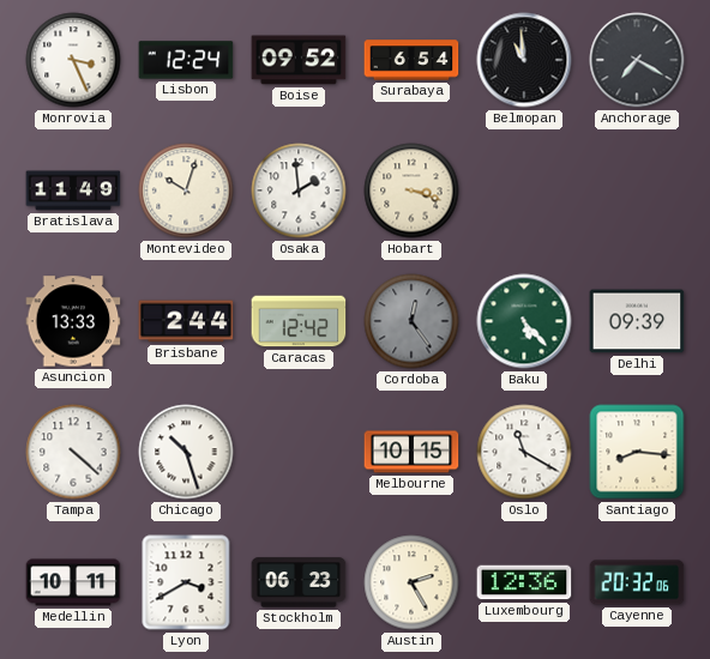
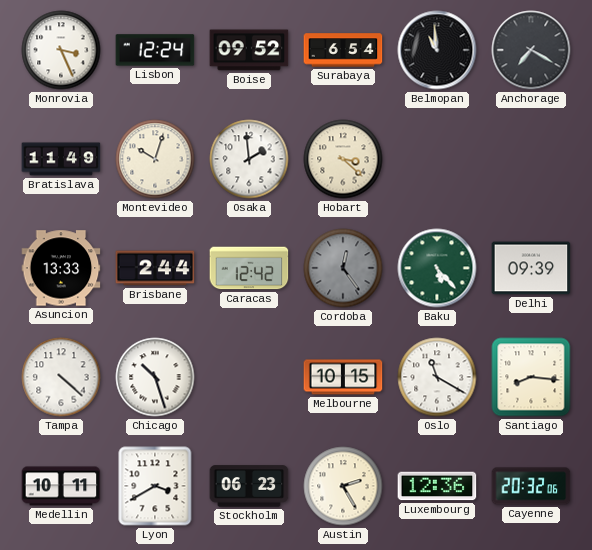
Hobart: 3:18 -> 3:22 (343, 159)
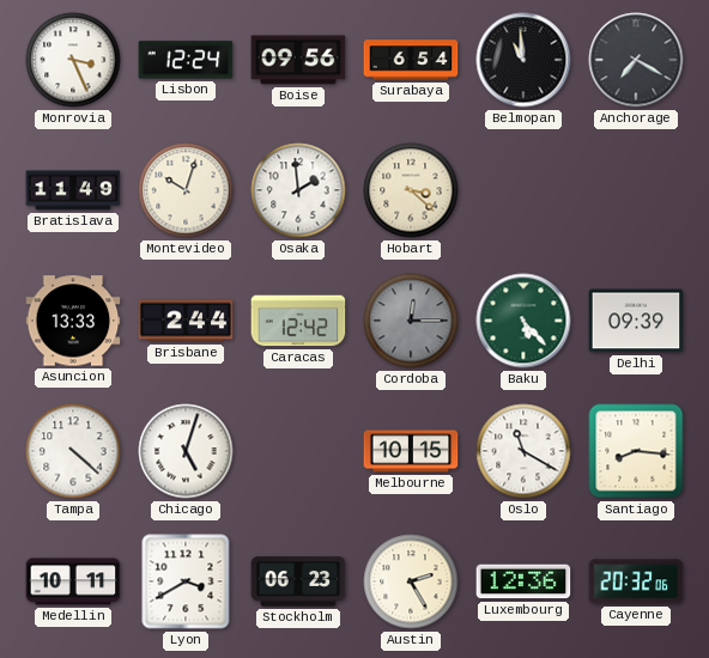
Boise: 09:52 -> 09:56 (298, 60)
Cordoba: 12:24 -> 12:15 (411, 321)
Chicago: 10:27 -> 5:03 (186, 451)
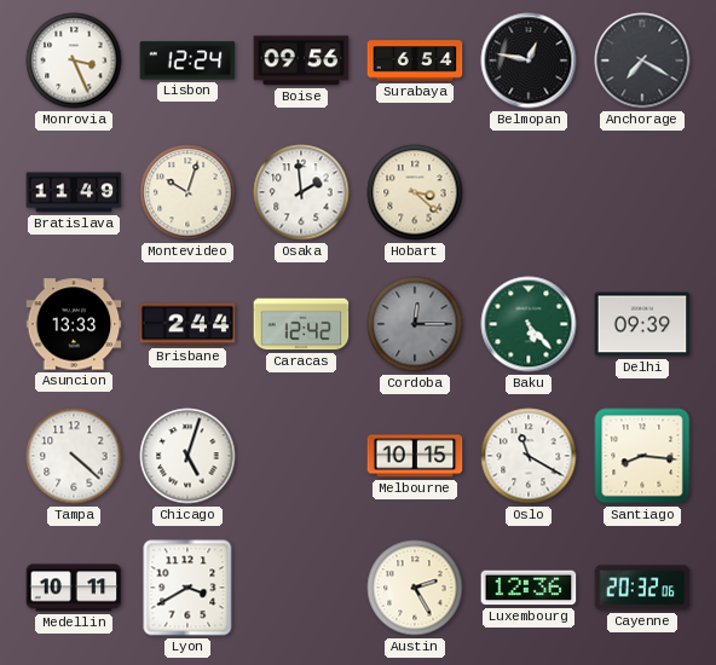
Belmopan: 10:59 -> 12:47 (529, 60)
Stockholm: 06:23 -> none (298, 581)
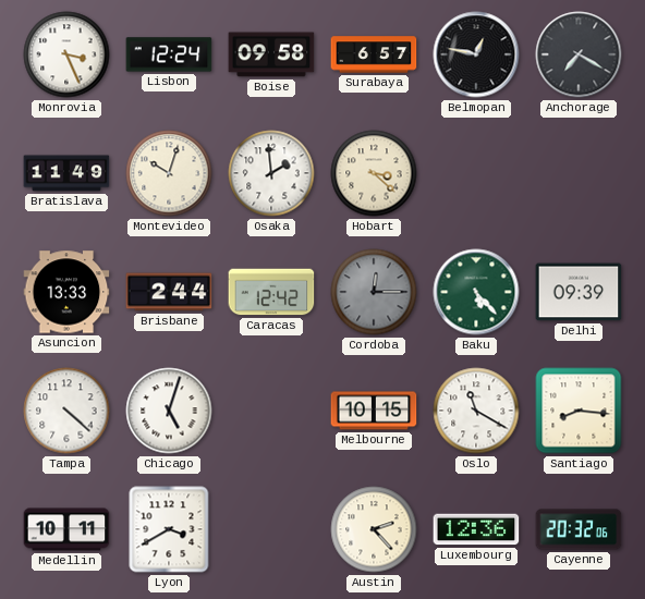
Boise: 09:56 -> 09:58 (271, 54)
Surabaya: 6:54 -> 6:57 (374, 54)
Austin: 2:25 -> 2:23 (374, 529)
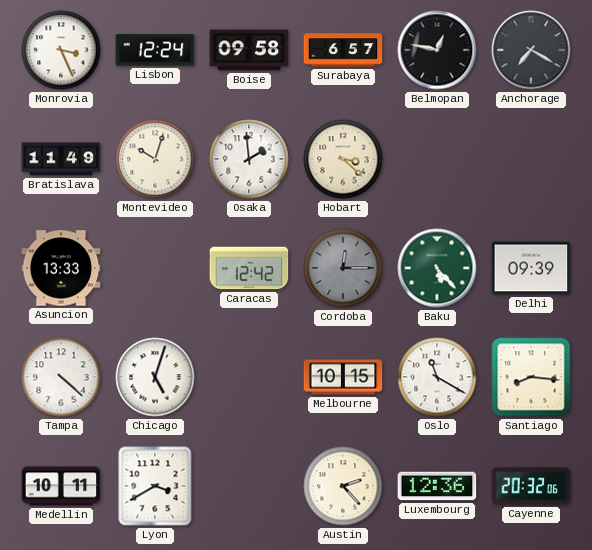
Brisbane: 2:44 -> none (169, 292)
